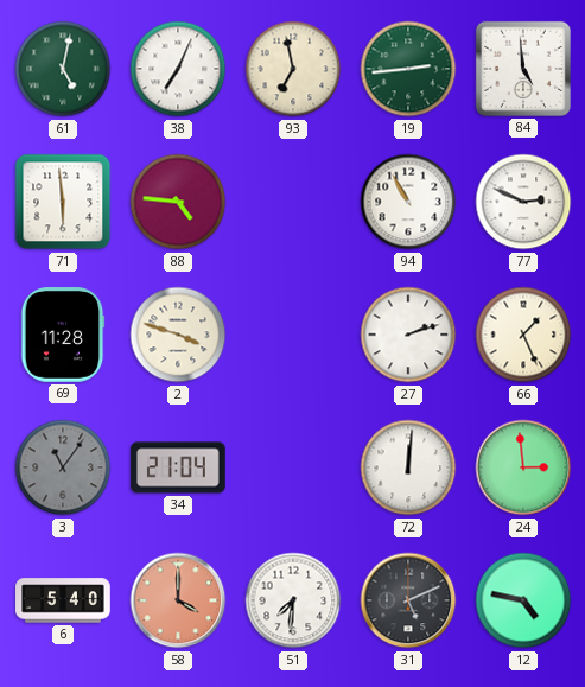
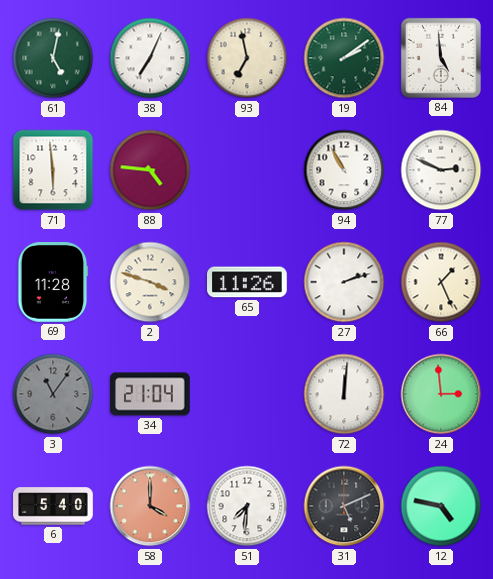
19: 2:44 -> 2:09 (344, 58)
65: none -> 11:26 (248, 282)
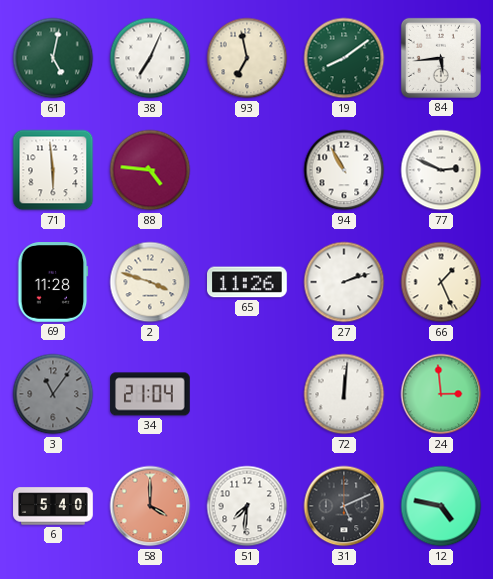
19: 2:09 -> 8:09 (344, 58)
84: 4:59 -> 5:44 (441, 58)
